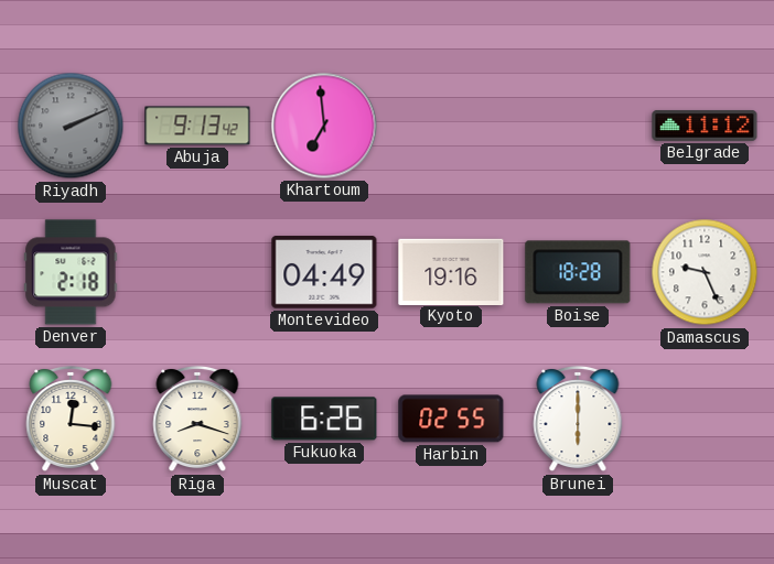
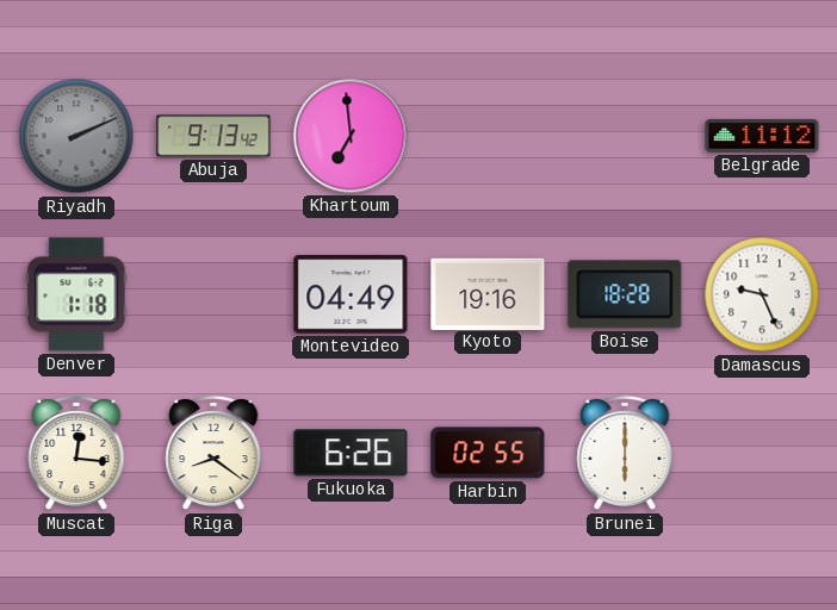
Denver: 2:18 -> 1:18 (76, 294)
Riga: 8:18 -> 8:21 (213, 453)
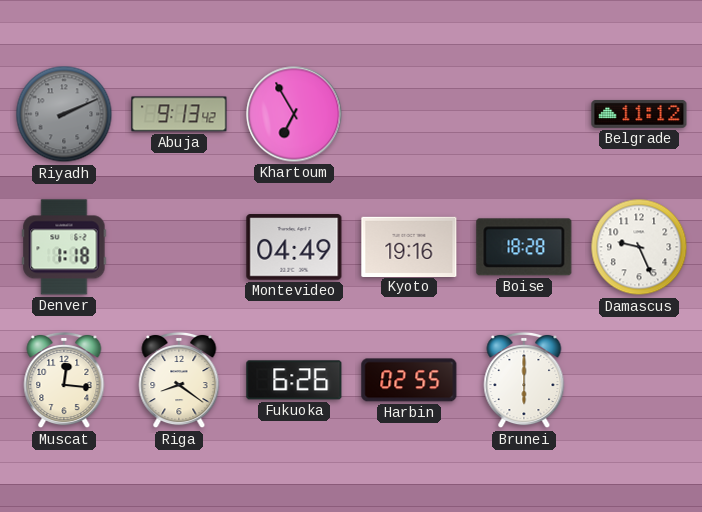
Khartoum: 6:59 -> 6:55 (294, 114)
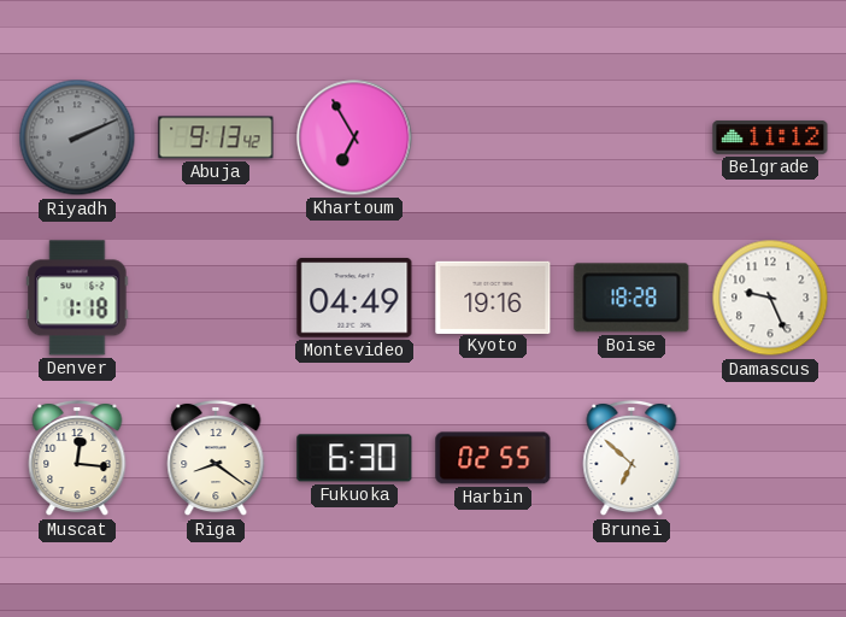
Fukuoka: 6:26 -> 6:30 (354, 458)
Brunei: 6:00 -> 6:52 (631, 458)
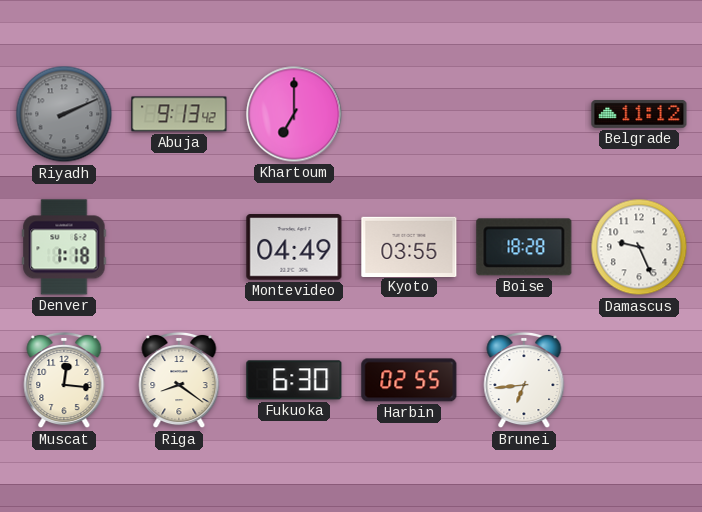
Khartoum: 6:55 -> 7:00 (294, 114)
Kyoto: 19:16 -> 03:55 (409, 246)
Brunei: 6:52 -> 6:44 (524, 380)
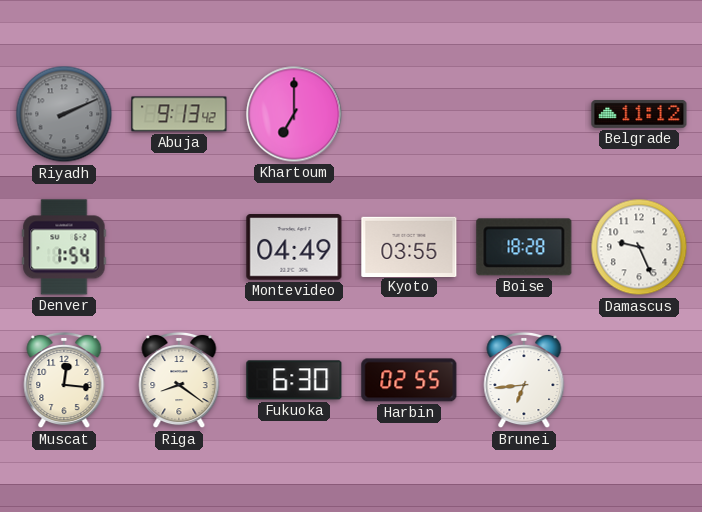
Denver: 1:18 -> 1:54 (64, 247)
